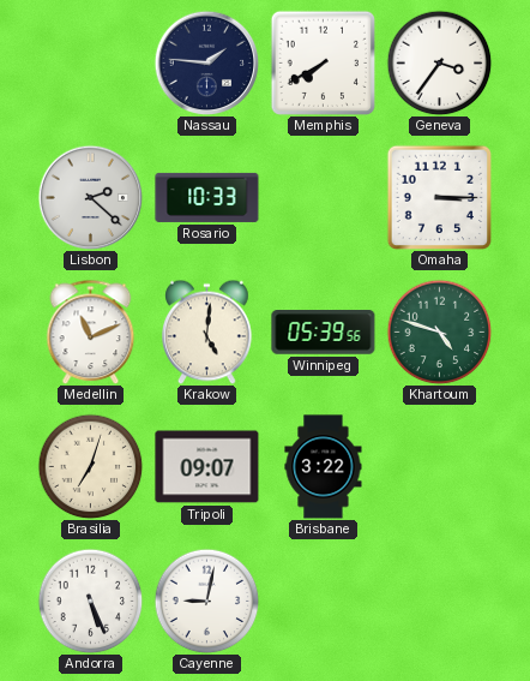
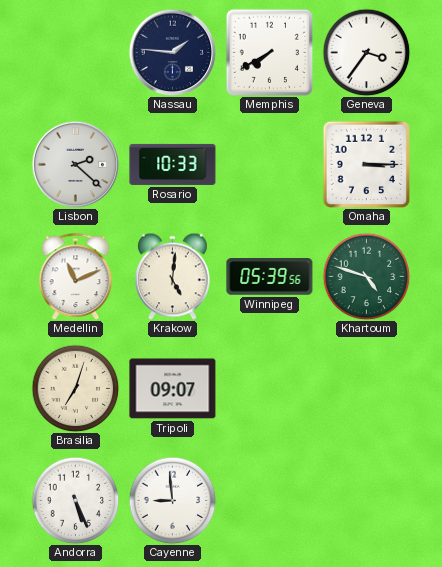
Brisbane: 3:22 -> none (324, 467)
Cayenne: 9:02 -> 8:59 (172, 500)
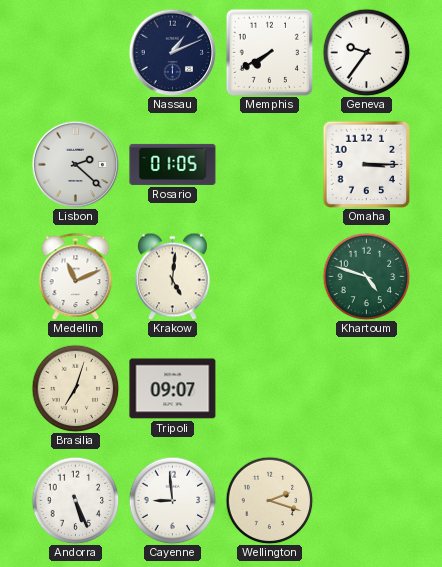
Nassau: 1:46 -> 1:11 (172, 52)
Geneva: 3:36 -> 9:36 (366, 52)
Rosario: 10:33 -> 01:05 (173, 164)
Winnipeg: 05:39 -> none (270, 277)
Wellington: none -> 2:18 (269, 500)
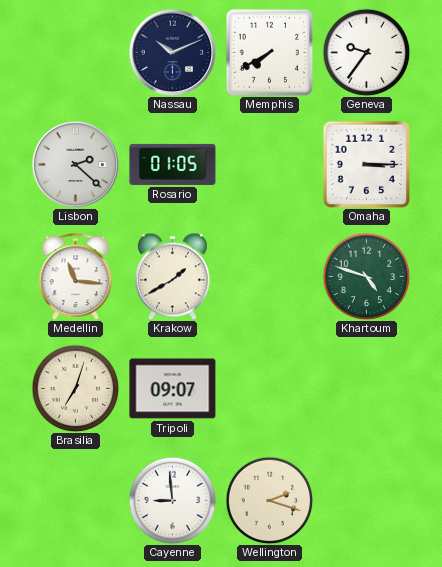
Nassau: 1:11 -> 10:11 (172, 52)
Medellin: 11:11 -> 11:16 (76, 276)
Krakow: 5:01 -> 1:40 (173, 276)
Andorra: 5:26 -> none (75, 500)
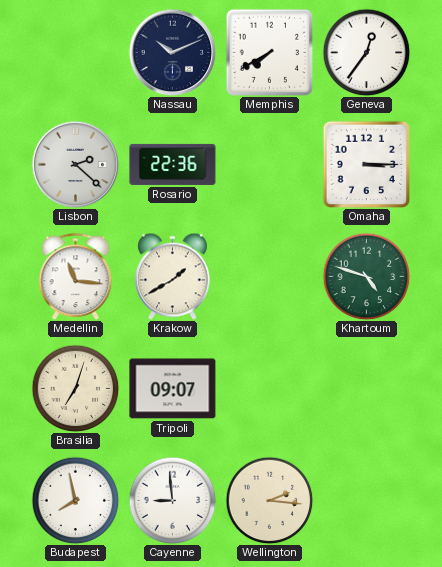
Geneva: 9:36 -> 12:36 (366, 52)
Rosario: 01:05 -> 22:36 (173, 164)
Budapest: none -> 7:58 (75, 500)
Wellington: 2:18 -> 2:16 (269, 500)
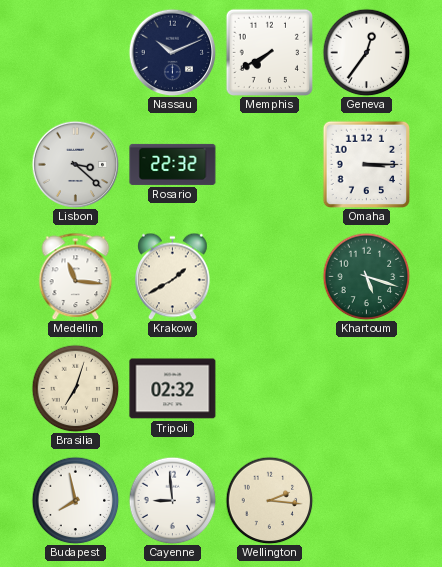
Lisbon: 2:22 -> 3:22 (75, 164)
Rosario: 22:36 -> 22:32 (173, 164)
Khartoum: 4:48 -> 5:18 (366, 276)
Tripoli: 09:07 -> 02:32 (173, 389)
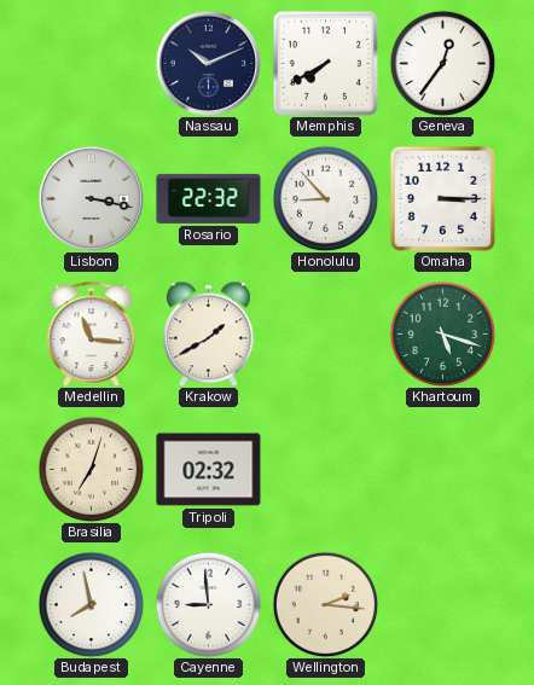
Lisbon: 3:22 -> 3:17 (91, 198)
Honolulu: none -> 8:53 (325, 198)
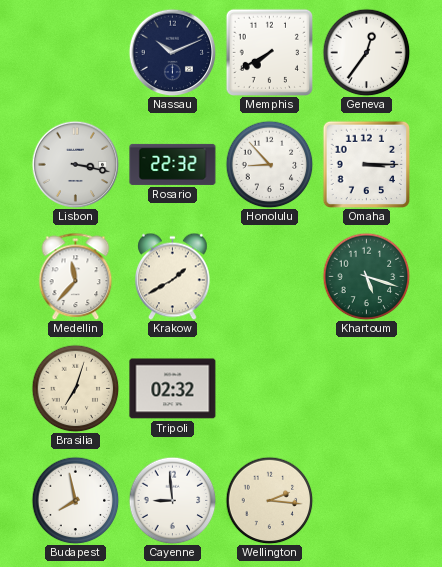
Medellin: 11:16 -> 11:37 (76, 276)
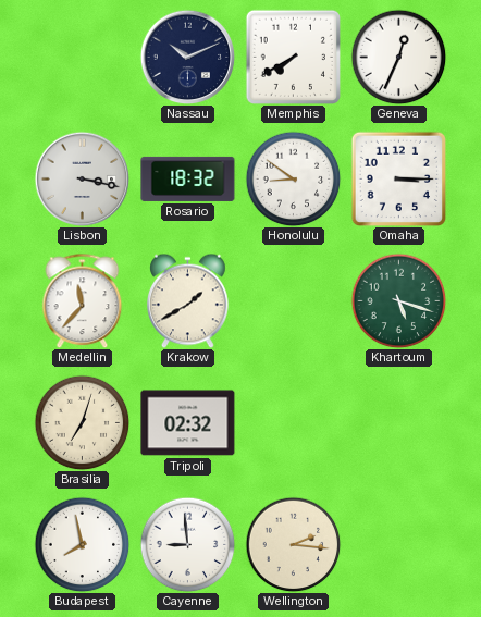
Geneva: 12:36 -> 12:34 (398, 57)
Rosario: 22:32 -> 18:32 (188, 178)
Honolulu: 8:53 -> 8:51 (293, 178)
